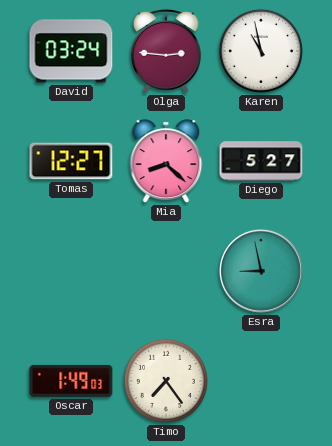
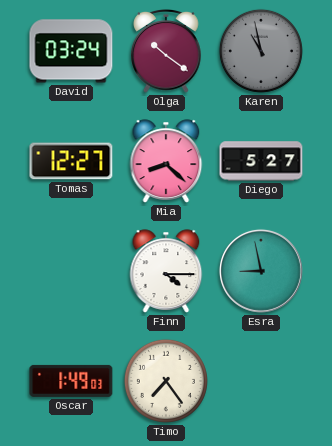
Olga: 2:46 -> 10:21 (166, 52)
Karen dial: white -> grey (261, 51)
Finn: none -> 4:15 (166, 271)
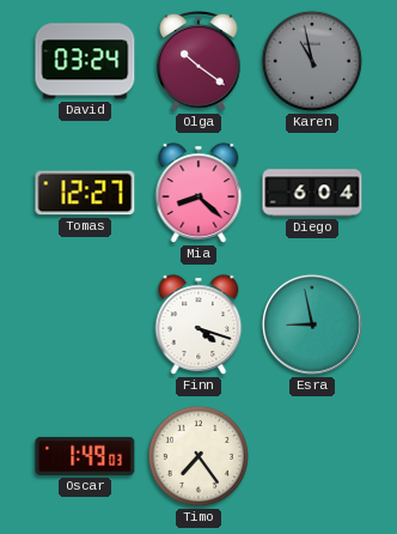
Diego: 5:27 -> 6:04 (312, 193)
Finn: 4:15 -> 4:18 (198, 324)
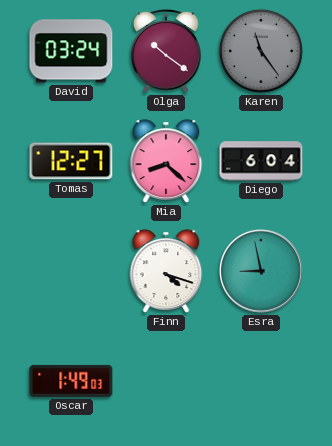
Karen: 10:58 -> 11:24 (261, 51)
Timo: 7:24 -> none (198, 456)
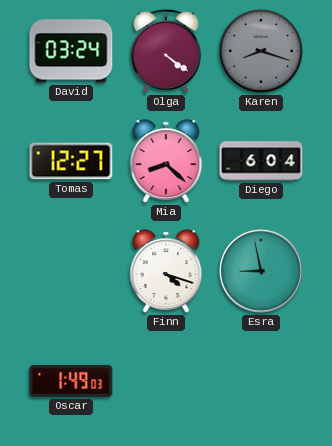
Olga: 10:21 -> 4:21 (166, 52)
Karen: 11:24 -> 8:18 (261, 51)
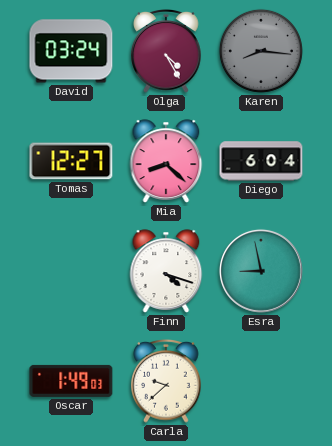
Olga: 4:21 -> 4:25 (166, 52)
Karen: 8:18 -> 8:16 (261, 51)
Carla: none -> 9:38 (166, 382)
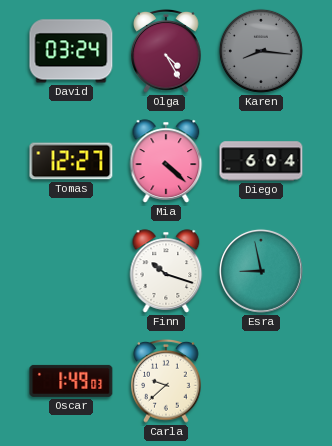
Mia: 8:22 -> 4:22 (166, 161)
Finn: 4:18 -> 10:18 (166, 271)
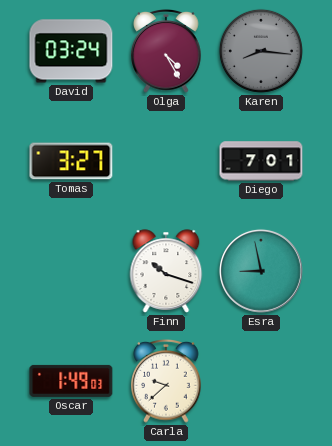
Tomas: 12:27 -> 3:27 (71, 161)
Mia: 4:22 -> none (166, 161)
Diego: 6:04 -> 7:01 (261, 161)
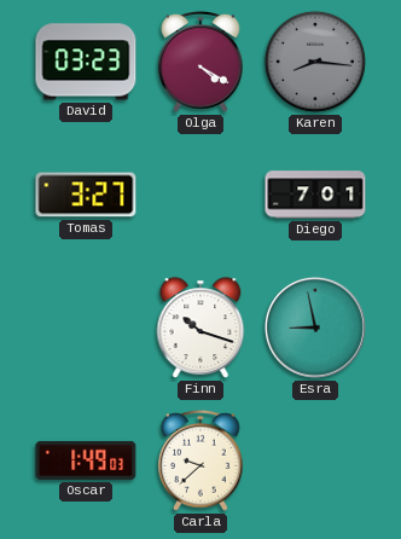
David: 03:24 -> 03:23 (86, 62)
Olga: 4:25 -> 4:20 (200, 63)
